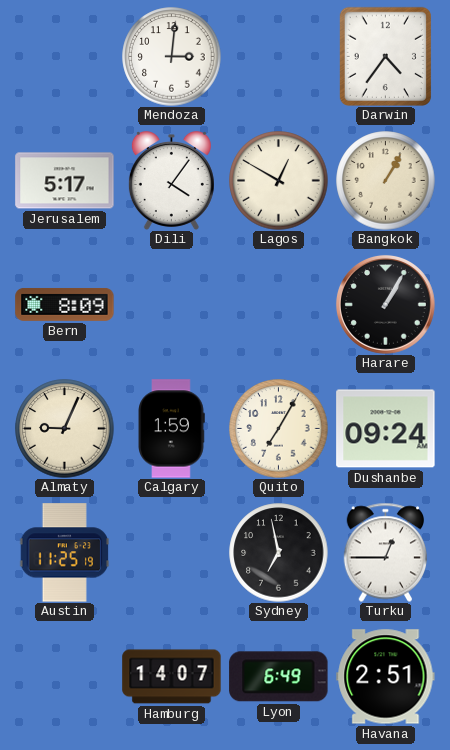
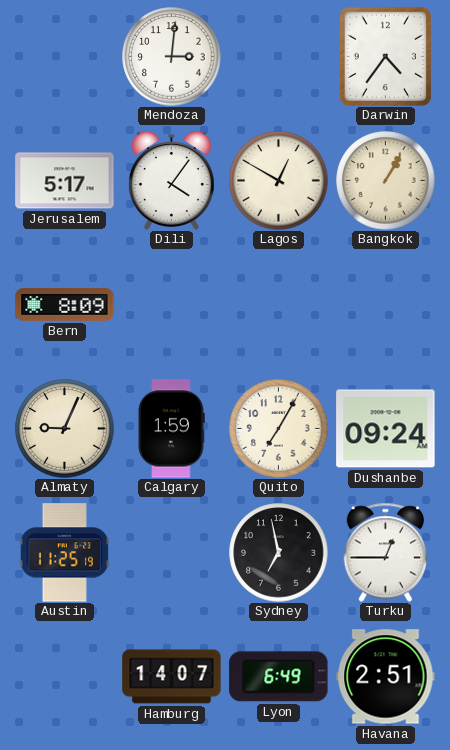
Harare: 1:05 -> none (385, 304)
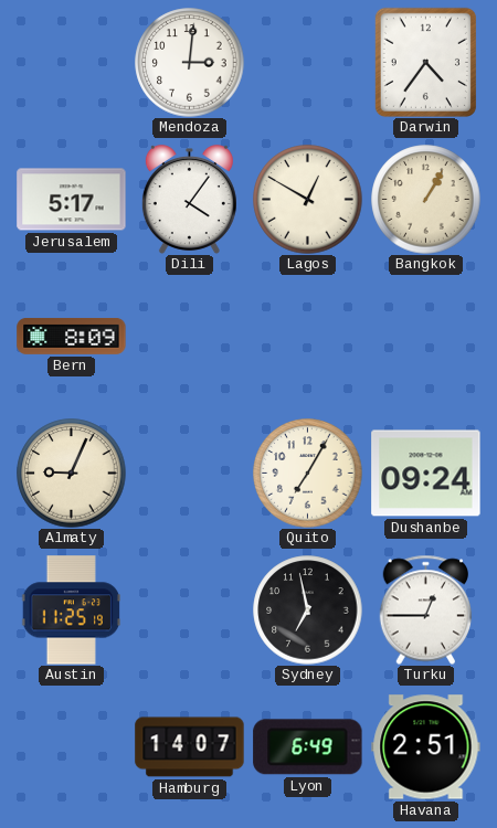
Calgary: 1:59 -> none (171, 429)
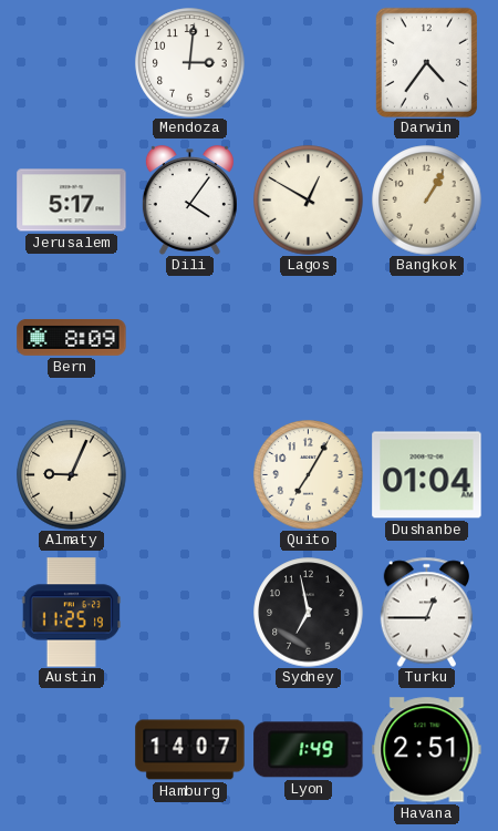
Dushanbe: 09:24 -> 01:04 (427, 475)
Lyon: 6:49 -> 1:49 (309, 750)
